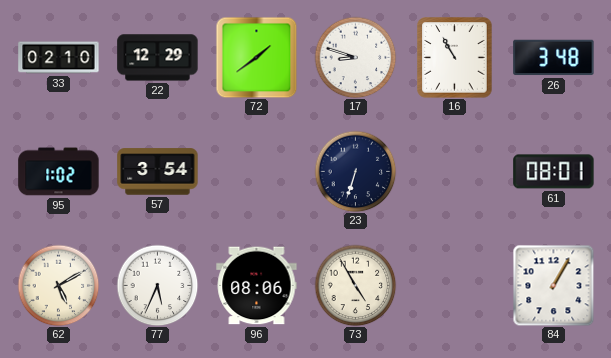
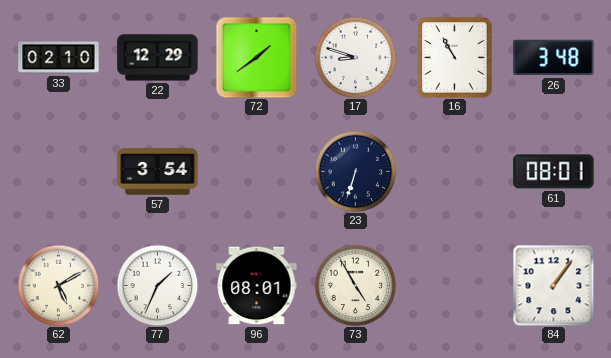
95: 1:02 -> none (59, 172)
77: 5:34 -> 1:34 (157, 285)
96: 08:06 -> 08:01 (257, 286)
84: 1:05 -> 1:06 (553, 285)
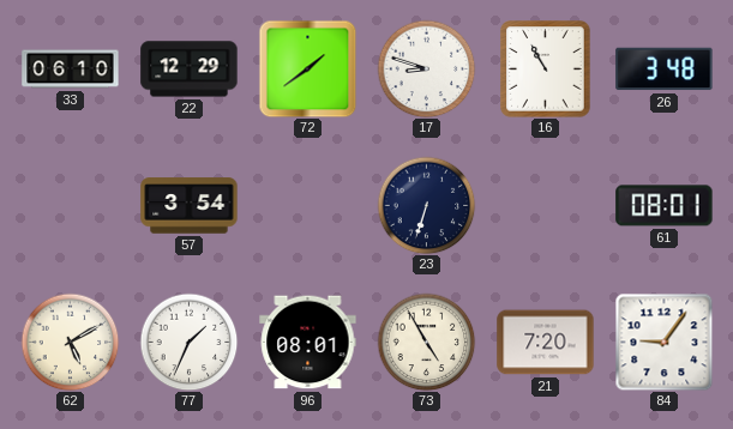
33: 02:10 -> 06:10 (71, 70)
21: none -> 7:20 (546, 343)
84: 1:06 -> 9:06 (663, 342)
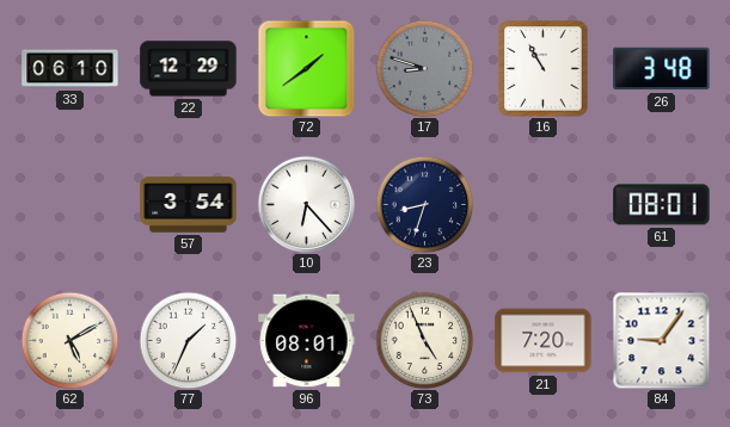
17 dial: white -> grey (424, 68)
10: none -> 6:23 (306, 204)
23: 6:33 -> 8:33 (424, 204)
73: 4:55 -> 4:56 (424, 340)
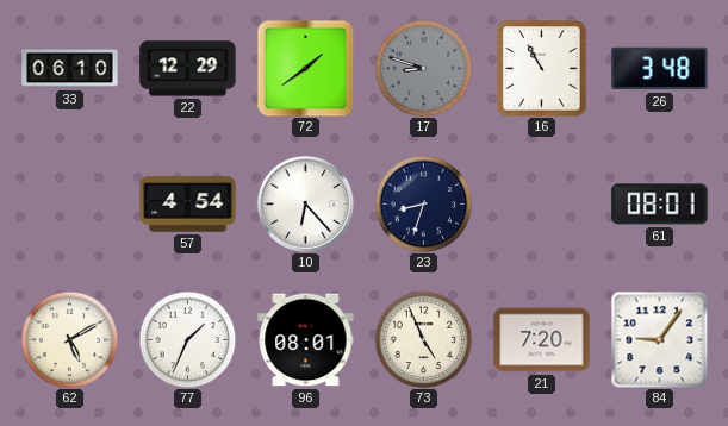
57: 3:54 -> 4:54 (188, 205)
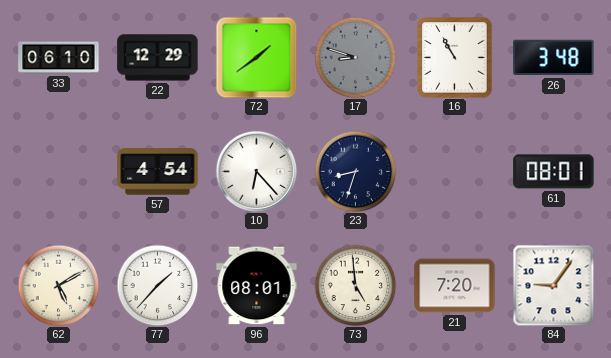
77: 1:34 -> 1:37 (157, 285)
73: 4:56 -> 4:59 (355, 285)
